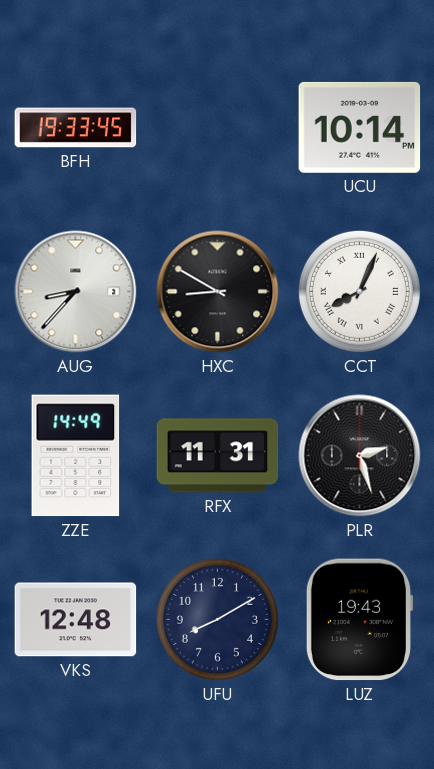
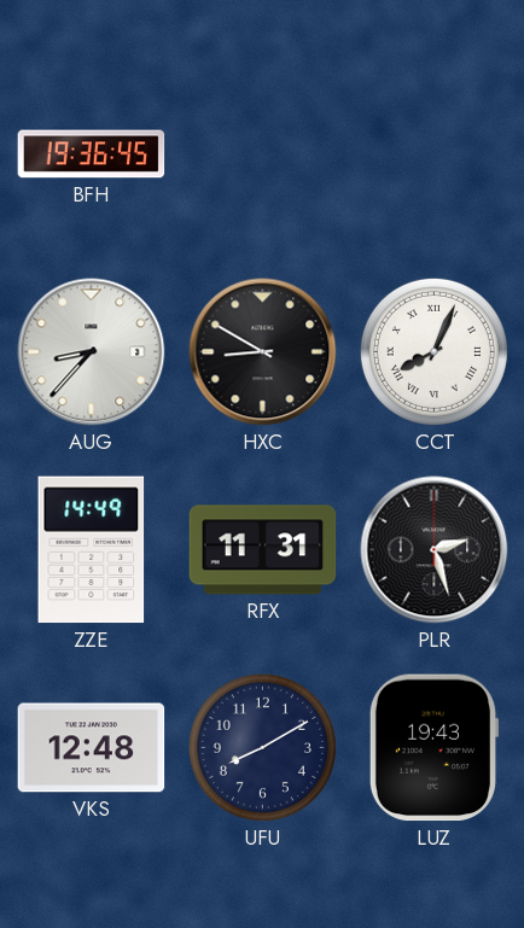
BFH: 19:33 -> 19:36 (92, 154)
UCU: 10:14 -> none (360, 127)
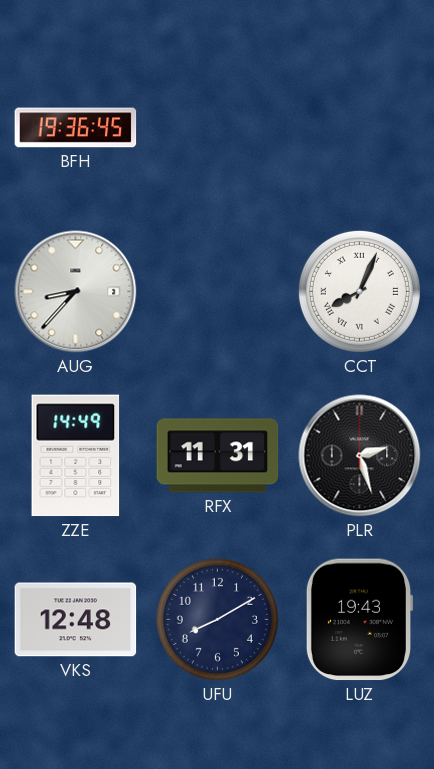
HXC: 8:50 -> none (263, 352)
